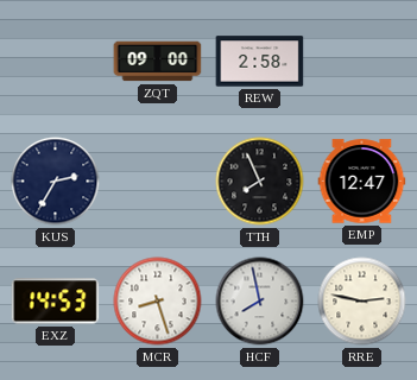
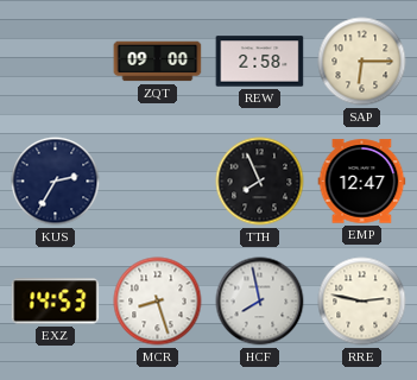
SAP: none -> 6:15 (362, 62)
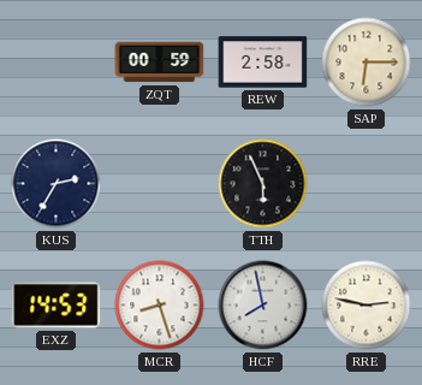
ZQT: 09:00 -> 00:59 (160, 63)
TTH: 7:56 -> 5:56 (263, 184)
EMP: 12:47 -> none (362, 182)
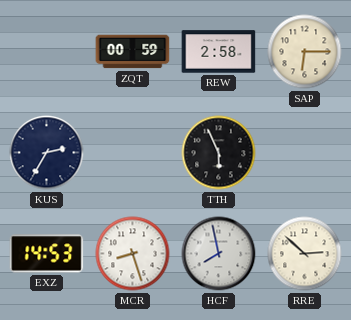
RRE: 2:47 -> 2:52 (305, 254)
